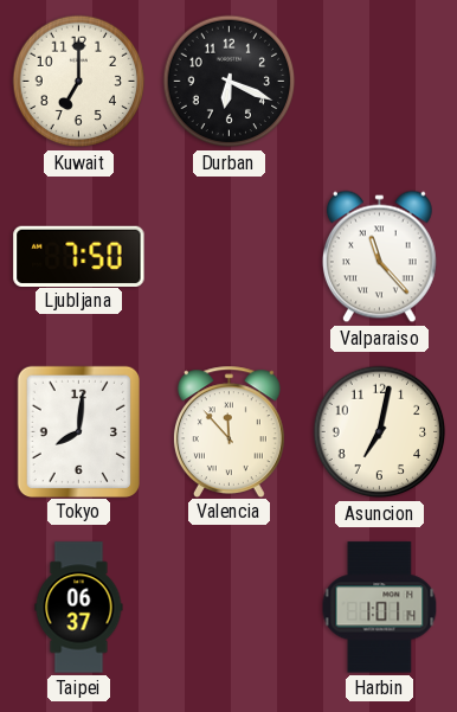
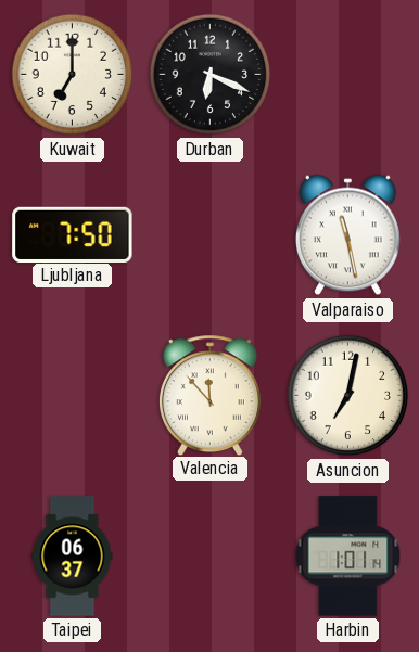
Valparaiso: 11:23 -> 11:28 (347, 235)
Tokyo: 8:01 -> none (78, 431)
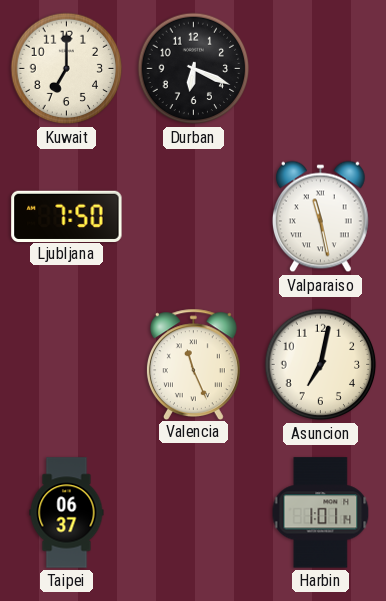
Valencia: 11:53 -> 11:26 (193, 364)
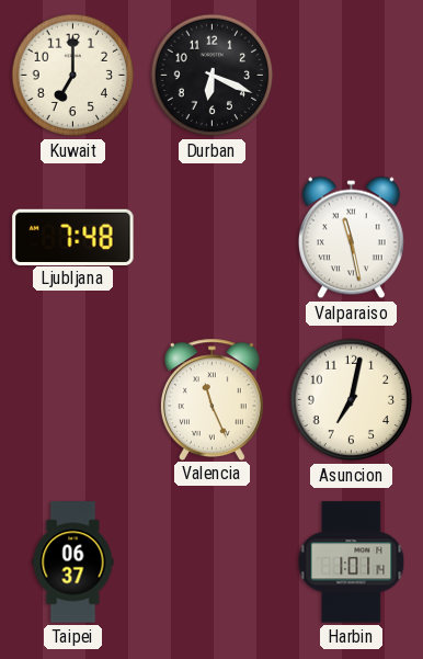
Ljubljana: 7:50 -> 7:48 (73, 237)
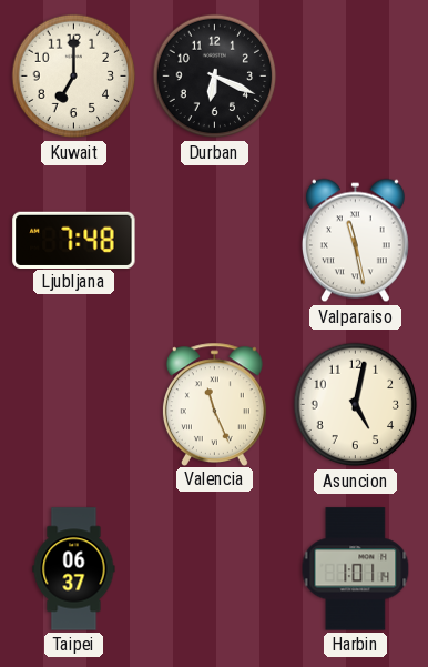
Asuncion: 7:02 -> 5:02 (356, 405)
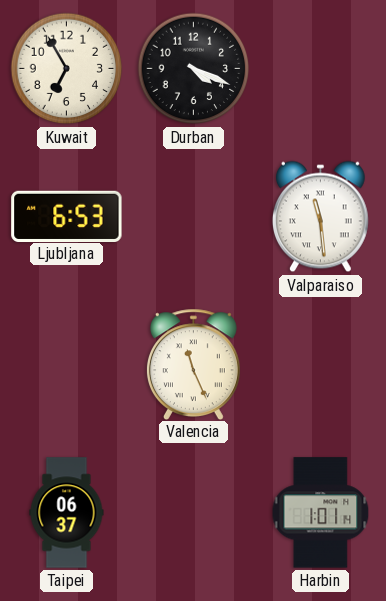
Kuwait: 7:00 -> 6:55 (67, 69)
Durban: 6:19 -> 4:19 (194, 69)
Ljubljana: 7:48 -> 6:53 (67, 216)
Valparaiso: 11:28 -> 11:29 (320, 217)
Asuncion: 5:02 -> none (356, 405)
